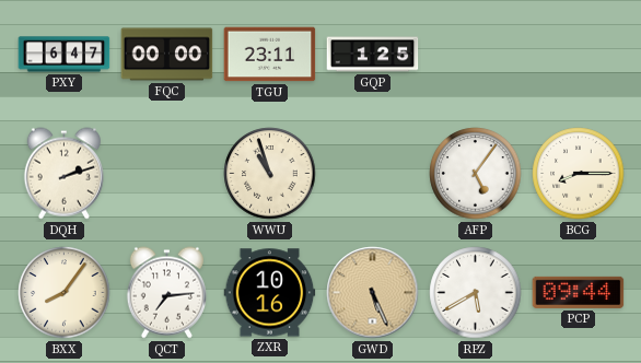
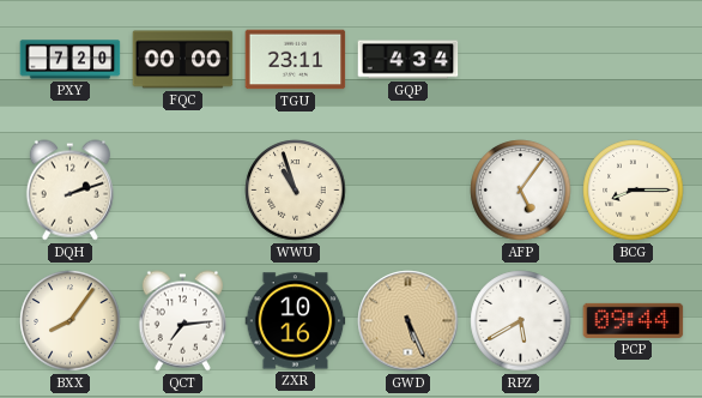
PXY: 6:47 -> 7:20 (71, 60)
GQP: 1:25 -> 4:34 (409, 60)
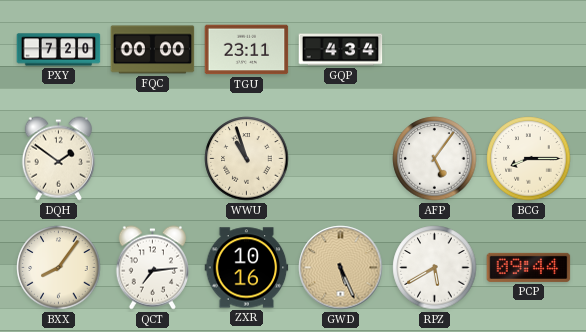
DQH: 2:12 -> 1:51 (58, 159)
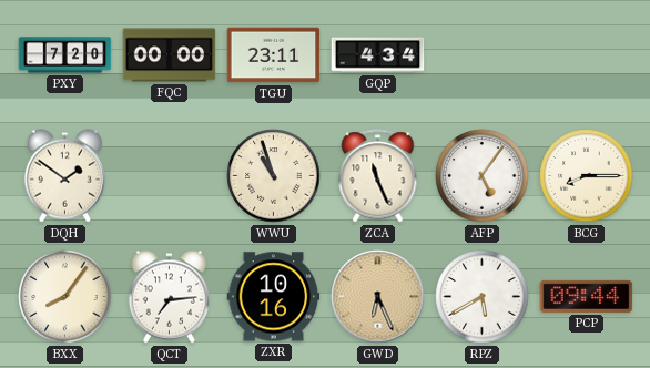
ZCA: none -> 11:26 (378, 176)
GWD: 5:26 -> 6:26 (378, 297)
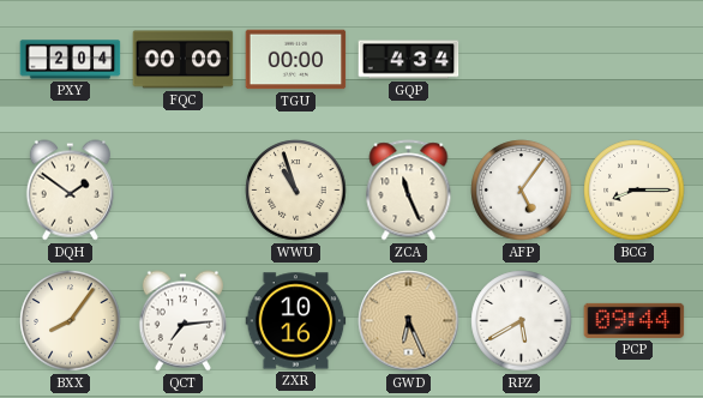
PXY: 7:20 -> 2:04 (71, 60)
TGU: 23:11 -> 00:00 (296, 60)
